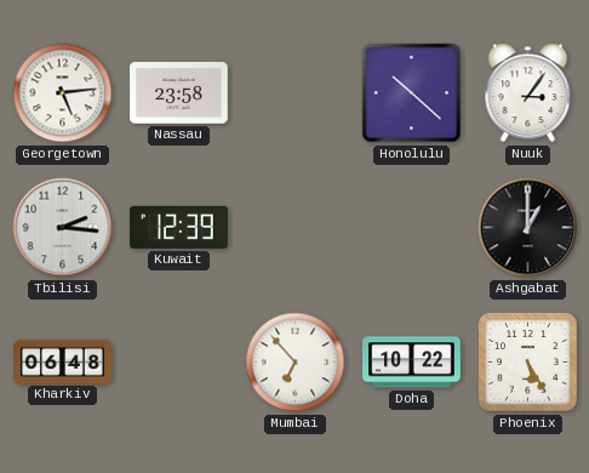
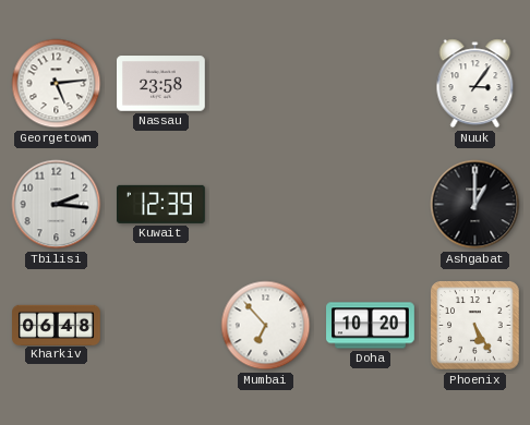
Honolulu: 10:22 -> none (412, 93)
Doha: 10:22 -> 10:20 (371, 326)
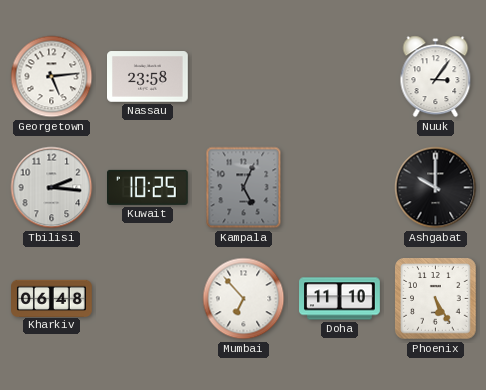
Kuwait: 12:39 -> 10:25 (148, 187)
Kampala: none -> 5:04 (244, 188)
Ashgabat: 1:00 -> 10:00 (436, 188)
Doha: 10:20 -> 11:10 (340, 299)
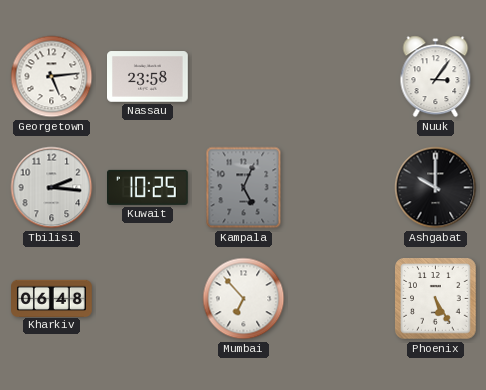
Doha: 11:10 -> none (340, 299)
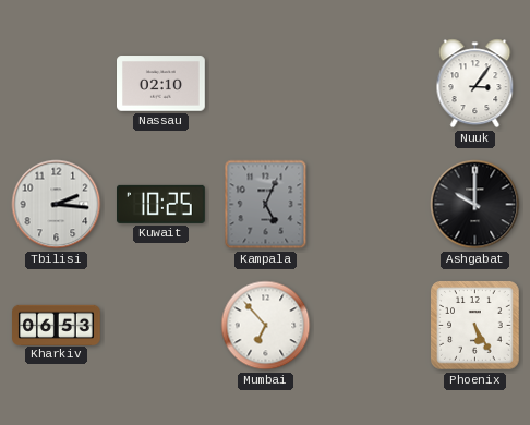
Georgetown: 5:14 -> none (52, 77)
Nassau: 23:58 -> 02:10 (161, 84)
Kharkiv: 06:48 -> 06:53 (57, 325)
